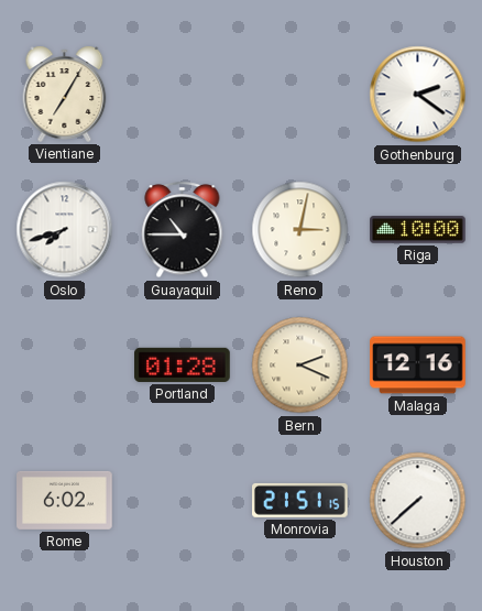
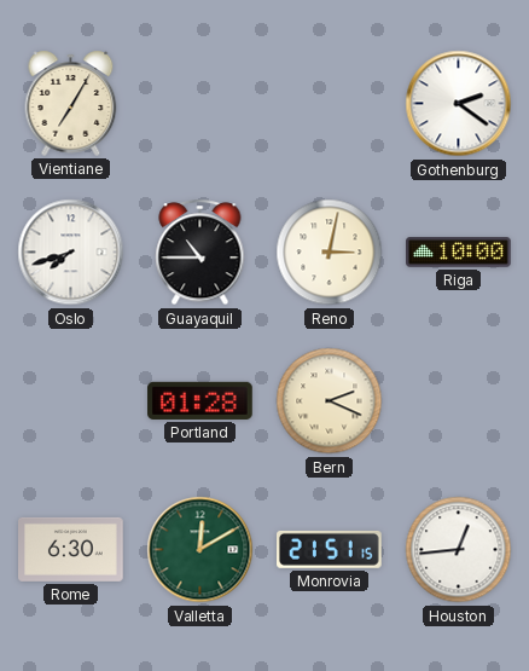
Malaga: 12:16 -> none (418, 365)
Rome: 6:02 -> 6:30 (71, 549)
Valletta: none -> 12:10 (200, 550)
Houston: 7:38 -> 12:44 (459, 550)
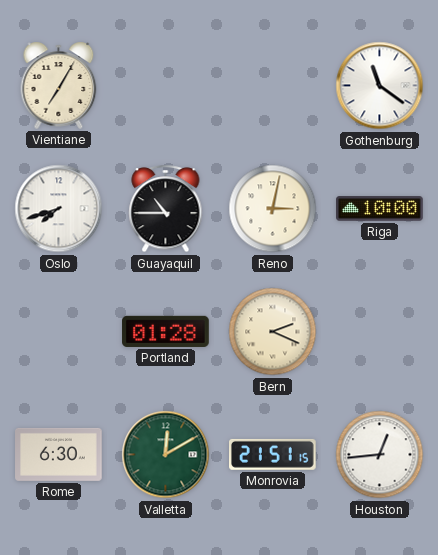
Gothenburg: 2:21 -> 11:21 (380, 86)
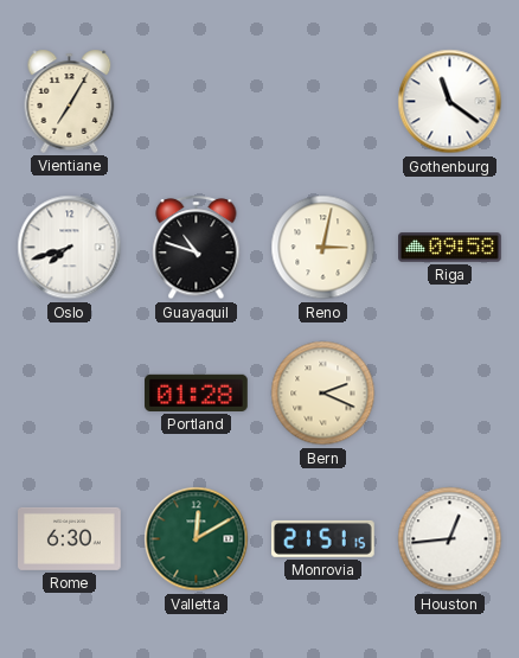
Guayaquil: 10:45 -> 10:48 (197, 248)
Riga: 10:00 -> 09:58 (450, 248)
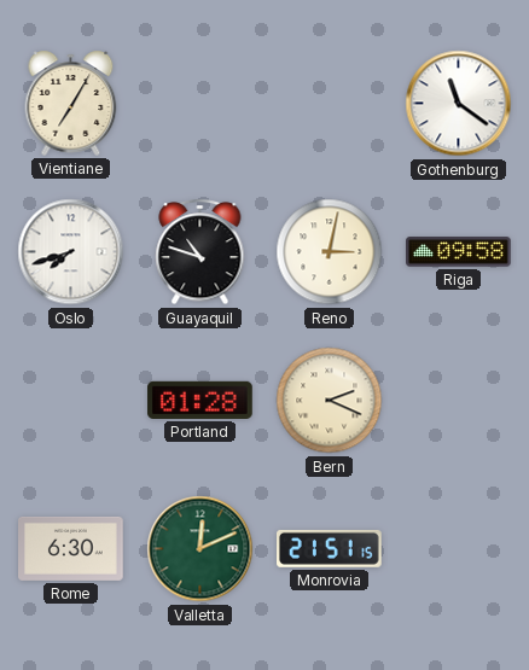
Valletta: 12:10 -> 12:11 (200, 549)
Houston: 12:44 -> none (450, 539)
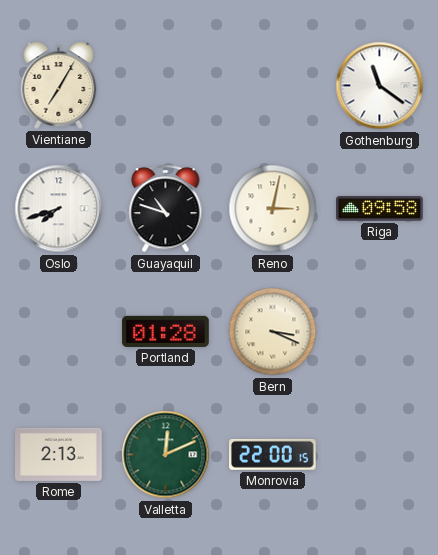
Bern: 2:19 -> 3:19 (273, 332)
Rome: 6:30 -> 2:13 (59, 454)
Monrovia: 21:51 -> 22:00 (273, 454)
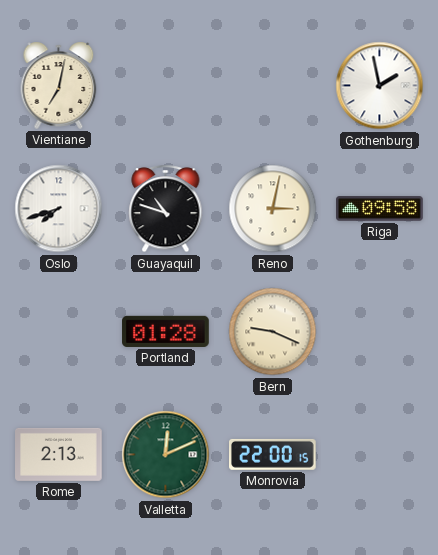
Vientiane: 7:05 -> 7:02 (59, 85)
Gothenburg: 11:21 -> 1:58 (380, 86)
Bern: 3:19 -> 9:19 (273, 332)
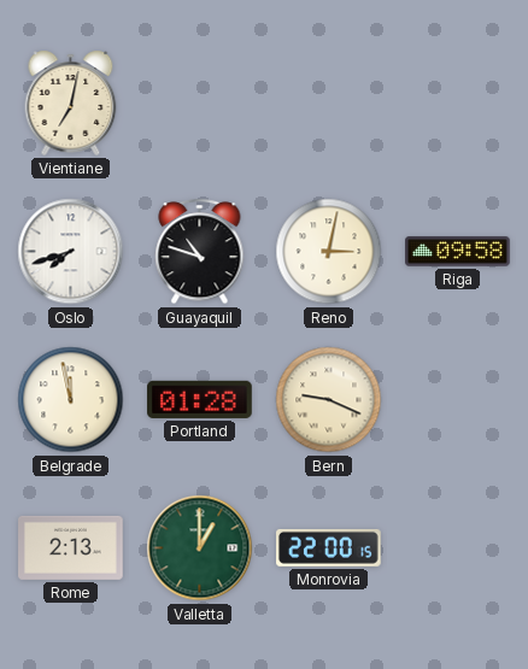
Gothenburg: 1:58 -> none (380, 86)
Belgrade: none -> 11:58 (71, 400)
Valletta: 12:11 -> 1:00 (200, 548)
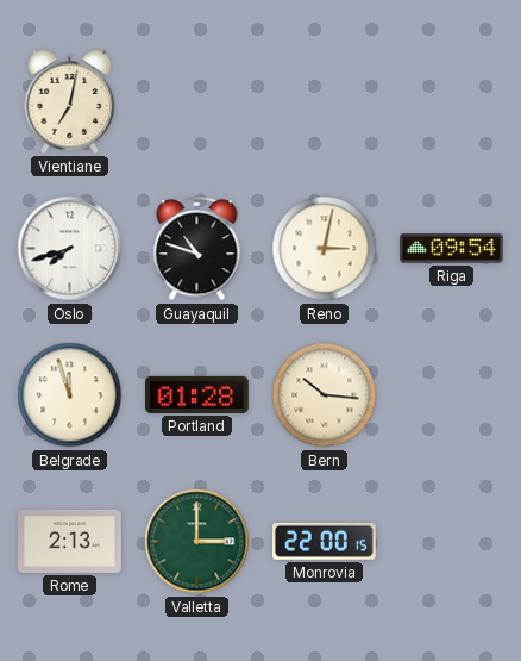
Riga: 09:58 -> 09:54 (452, 249)
Belgrade: 11:58 -> 11:57 (70, 395)
Bern: 9:19 -> 10:16 (325, 395)
Valletta: 1:00 -> 3:00 (197, 542)
